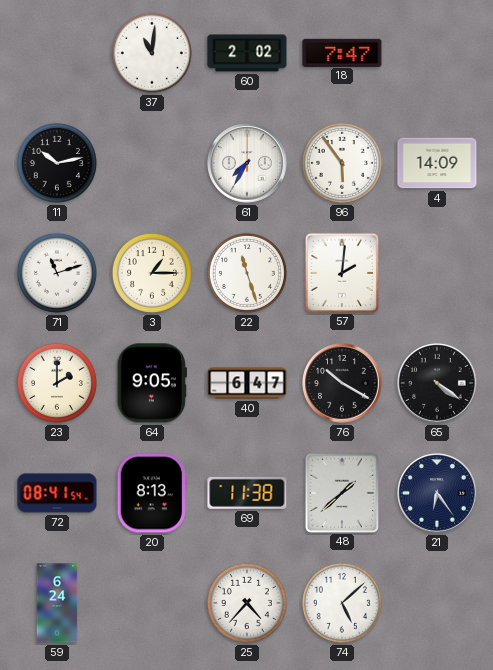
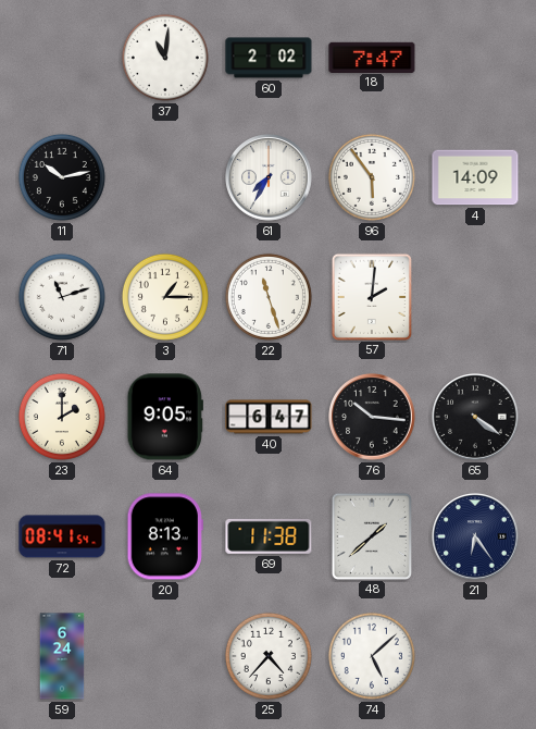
76: 10:20 -> 10:16 (372, 417)
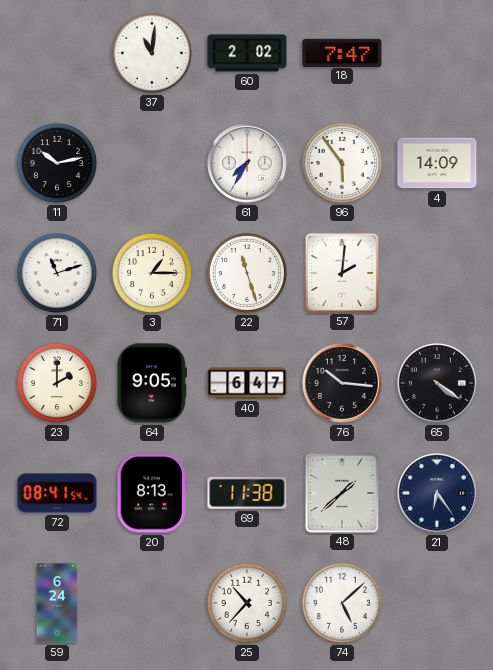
25: 4:37 -> 10:37 (247, 603)
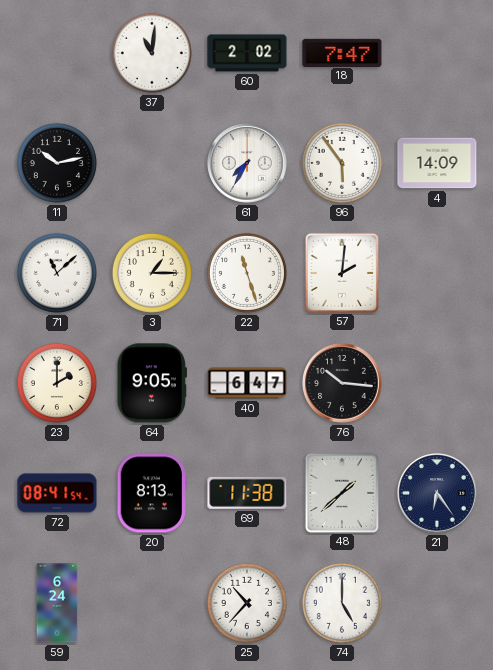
71: 11:12 -> 11:08 (57, 273)
65: 4:21 -> none (437, 383)
74: 5:08 -> 5:00 (342, 603)
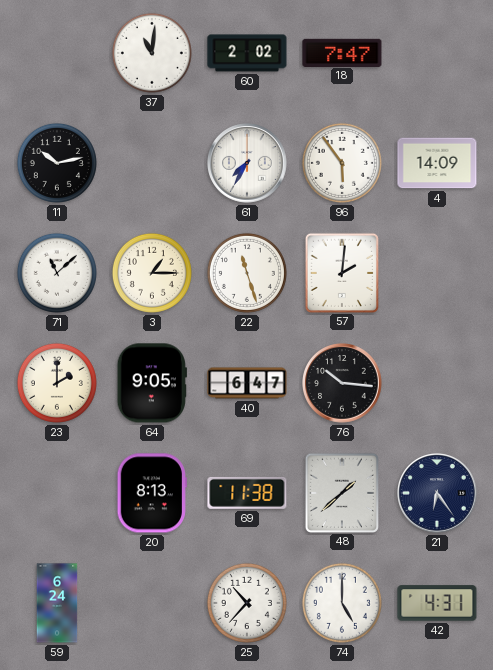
72: 08:41 -> none (57, 493)
42: none -> 4:31 (437, 603)
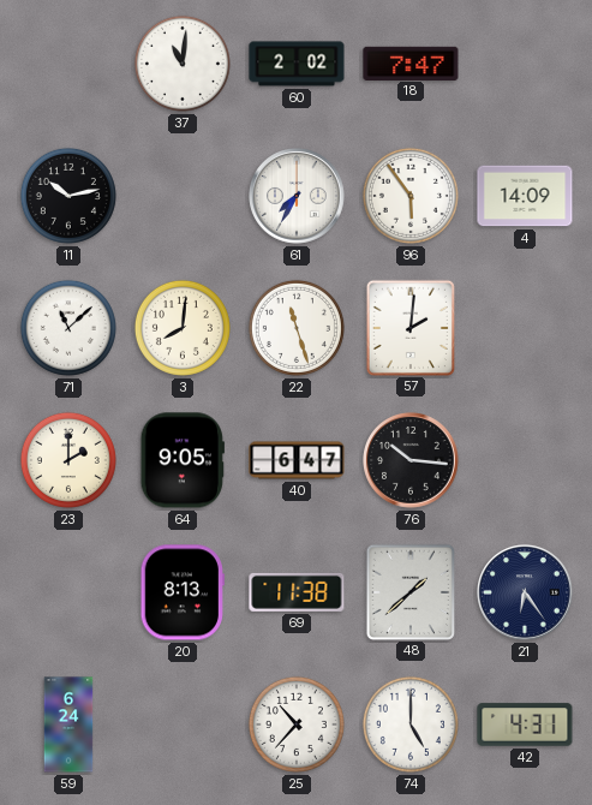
3: 1:15 -> 8:01 (183, 328)
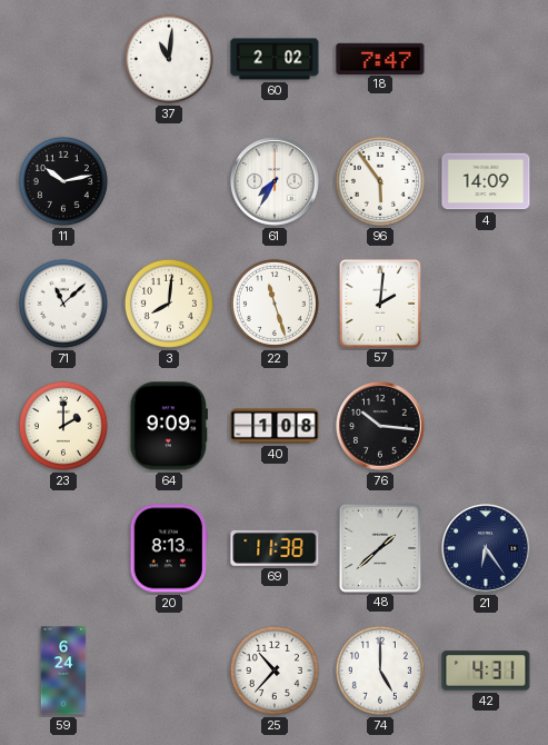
64: 9:05 -> 9:09 (169, 426)
40: 6:47 -> 1:08 (275, 426)
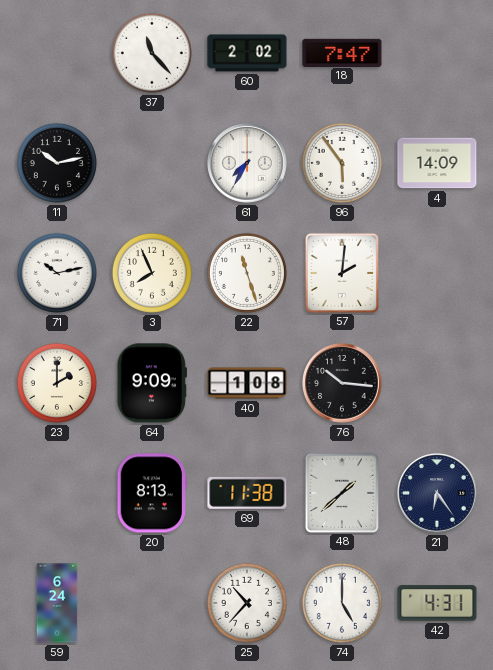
37: 11:01 -> 11:23 (152, 53)
71: 11:08 -> 10:13 (57, 273)
3: 8:01 -> 7:56 (152, 273)
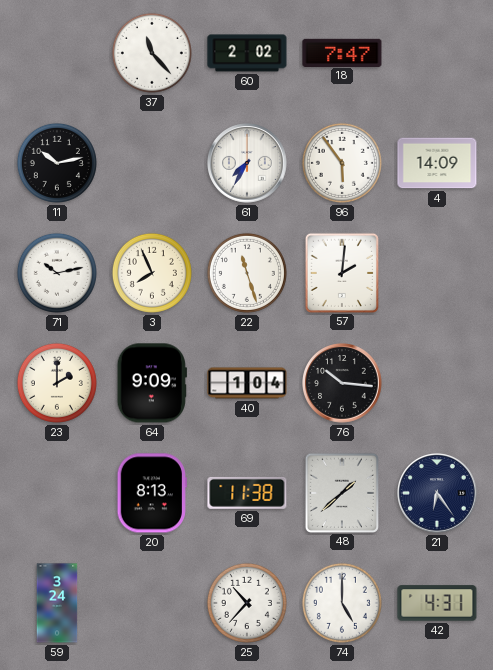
40: 1:08 -> 1:04 (247, 383)
59: 6:24 -> 3:24 (57, 603)
